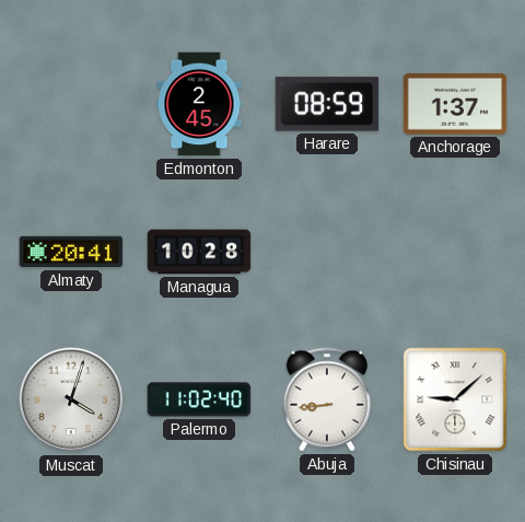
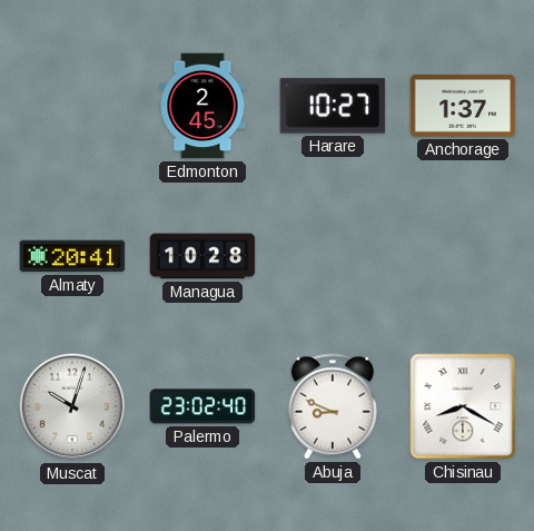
Harare: 08:59 -> 10:27 (333, 106)
Muscat: 4:03 -> 10:03 (72, 406)
Palermo: 11:02 -> 23:02 (202, 406)
Abuja: 8:44 -> 8:49 (333, 406)
Chisinau: 9:08 -> 8:20 (463, 406)
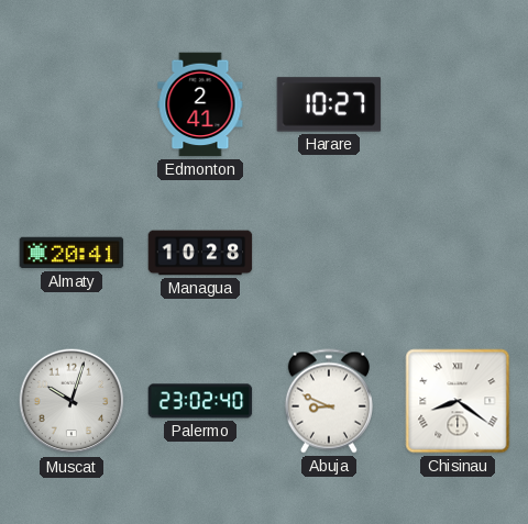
Edmonton: 2:45 -> 2:41 (200, 104)
Anchorage: 1:37 -> none (463, 106)
Chisinau: 8:20 -> 8:21 (458, 401)
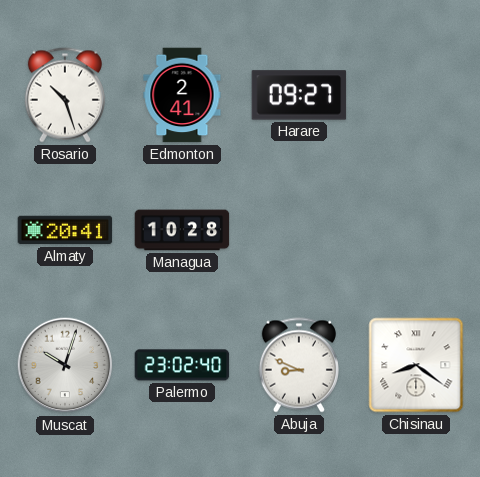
Rosario: none -> 10:27 (65, 95)
Harare: 10:27 -> 09:27 (299, 95)
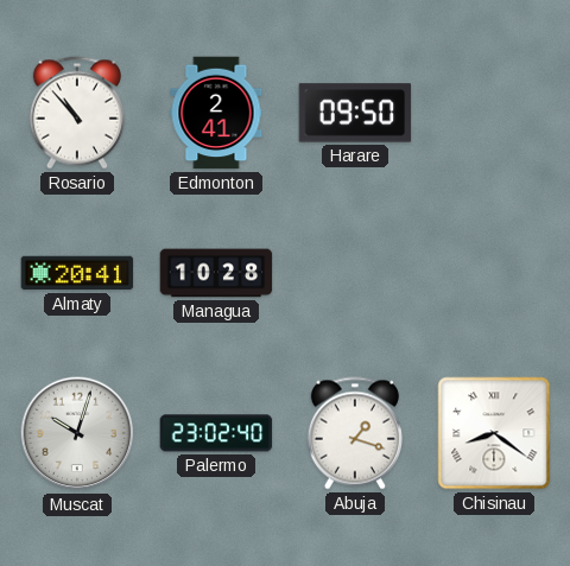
Rosario: 10:27 -> 10:53 (77, 113)
Harare: 09:27 -> 09:50 (355, 113)
Abuja: 8:49 -> 1:18 (355, 433)
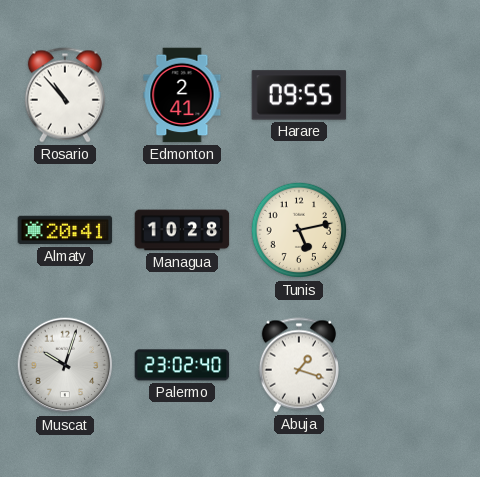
Harare: 09:50 -> 09:55 (299, 95)
Tunis: none -> 5:13 (299, 230)
Chisinau: 8:21 -> none (494, 433)
